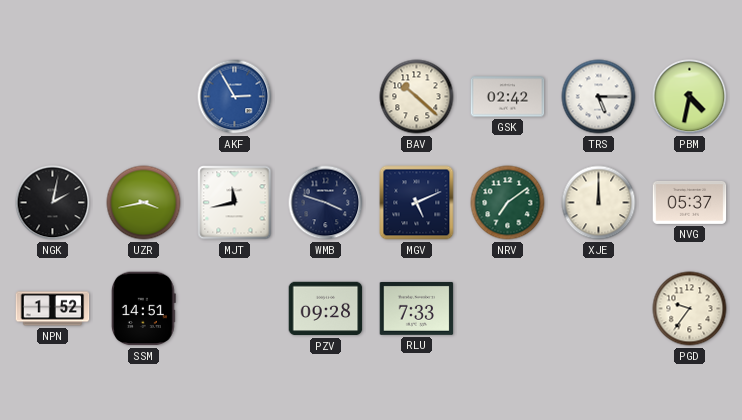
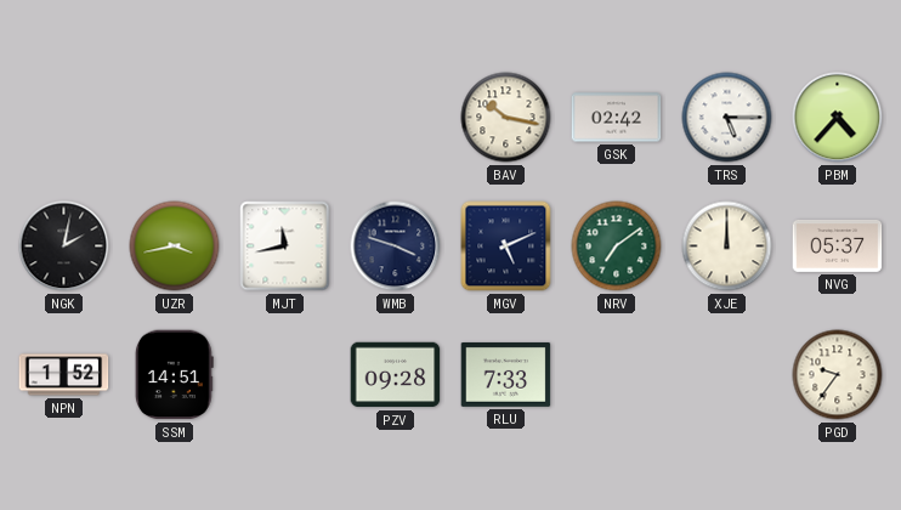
AKF: 2:55 -> none (235, 97)
BAV: 10:22 -> 10:17 (506, 118)
PBM: 4:32 -> 4:37 (838, 118)
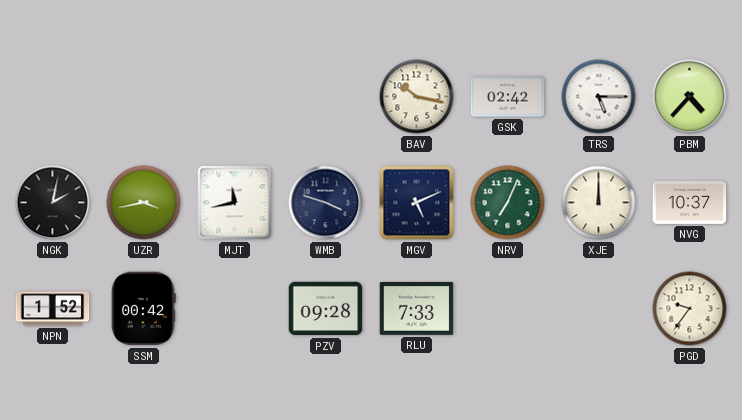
NRV: 7:09 -> 7:04 (508, 203)
NVG: 05:37 -> 10:37 (690, 202)
SSM: 14:51 -> 00:42 (143, 309)
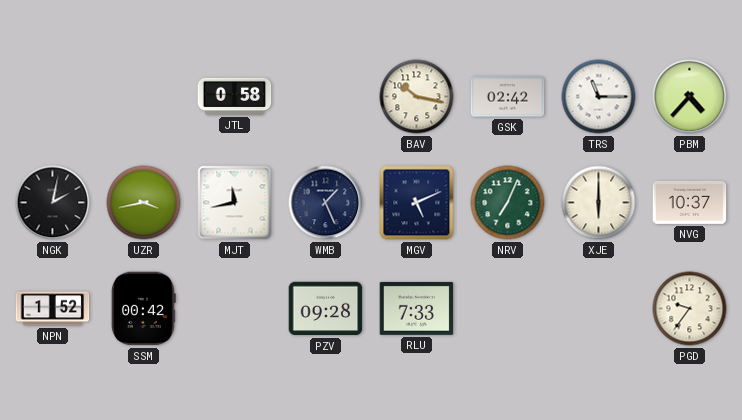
JTL: none -> 0:58 (235, 96)
TRS: 5:15 -> 11:15 (599, 97)
WMB: 3:48 -> 1:26 (326, 203)
XJE: 12:00 -> 6:00 (599, 203)
